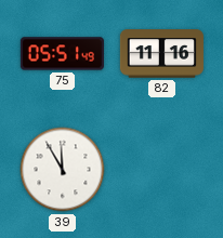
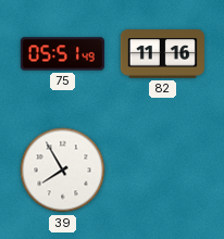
39: 11:55 -> 7:55 (63, 171)
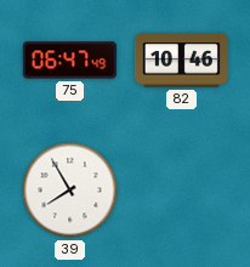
75: 05:51 -> 06:47 (69, 61)
82: 11:16 -> 10:46 (181, 61)
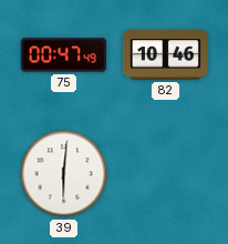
75: 06:47 -> 00:47 (63, 55)
39: 7:55 -> 6:01 (64, 174)
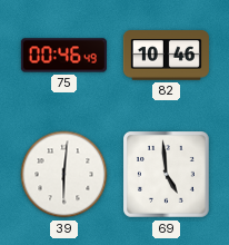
75: 00:47 -> 00:46 (63, 56)
69: none -> 4:59 (167, 175)
